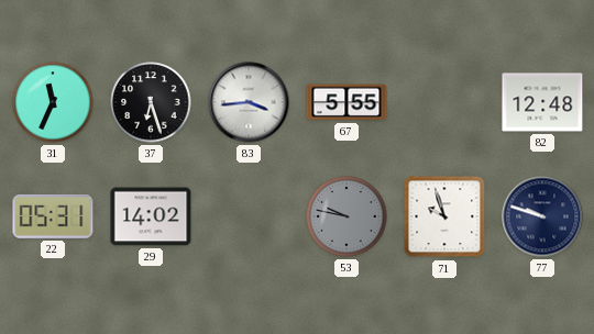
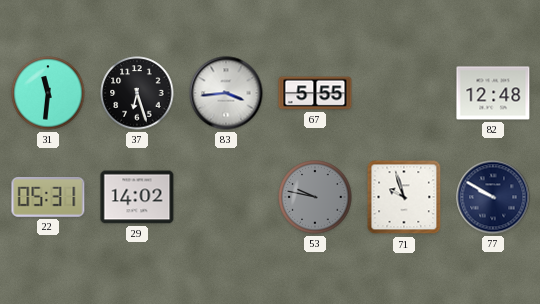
31: 11:34 -> 11:31 (48, 93)
77: 9:48 -> 9:50 (493, 197)
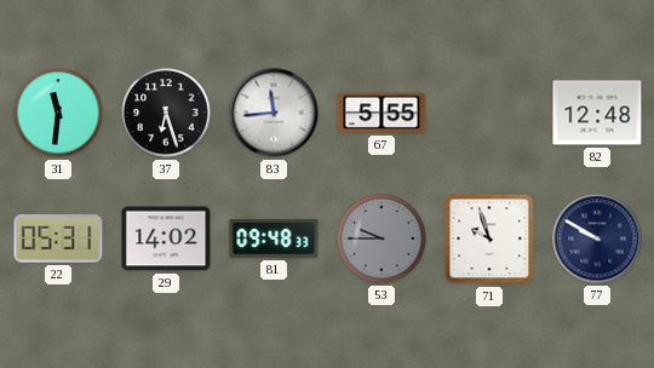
83: 3:44 -> 11:44 (274, 113)
81: none -> 09:48 (274, 238)
53: 9:47 -> 9:45 (381, 238)
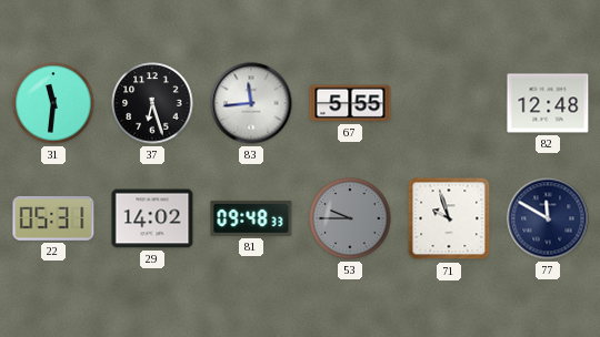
77: 9:50 -> 11:50 (548, 218)
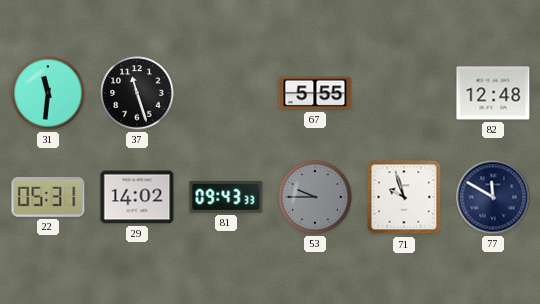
37: 6:27 -> 11:27 (137, 93)
83: 11:44 -> none (251, 103)
81: 09:48 -> 09:43 (226, 197)
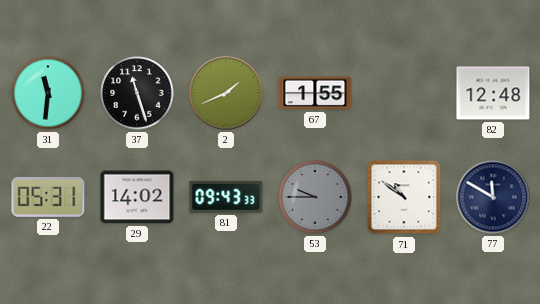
2: none -> 1:41 (226, 93)
67: 5:55 -> 1:55 (315, 93)
71: 9:57 -> 10:51 (404, 197)
